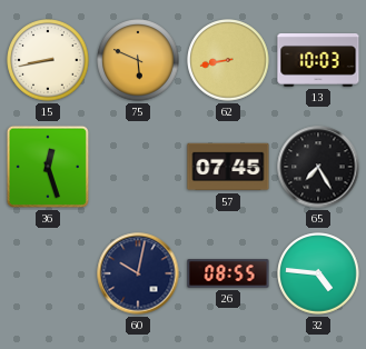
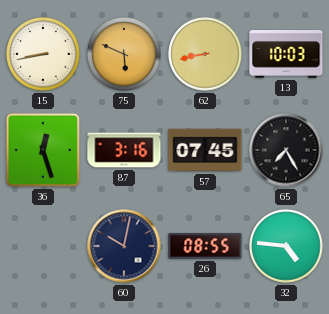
87: none -> 3:16 (124, 150)
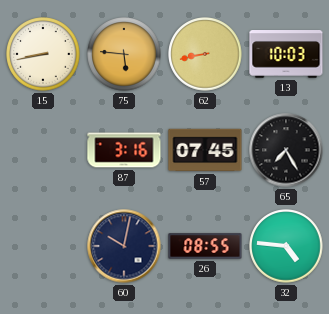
75: 5:49 -> 5:46 (124, 54)
36: 12:27 -> none (43, 150)
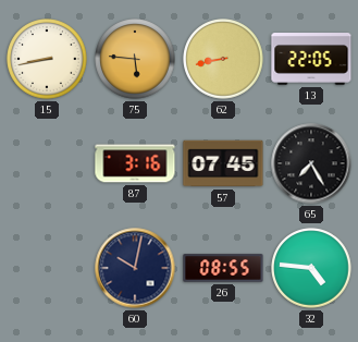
13: 10:03 -> 22:05 (311, 59)
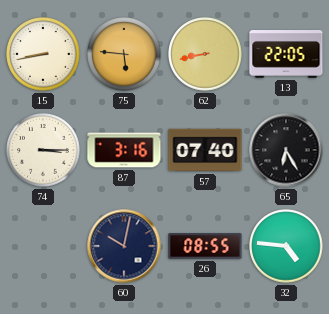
74: none -> 3:15 (43, 150)
57: 07:45 -> 07:40 (205, 150)
65: 7:25 -> 6:25 (286, 150)
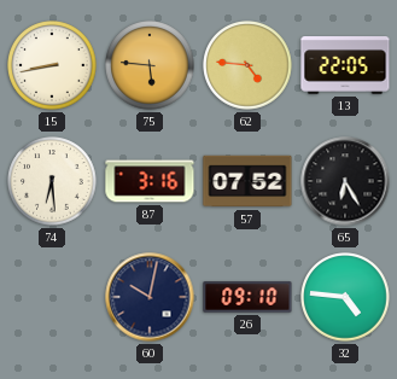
62: 8:43 -> 4:46 (247, 65)
74: 3:15 -> 6:29 (52, 181)
57: 07:40 -> 07:52 (247, 181)
26: 08:55 -> 09:10 (247, 297)
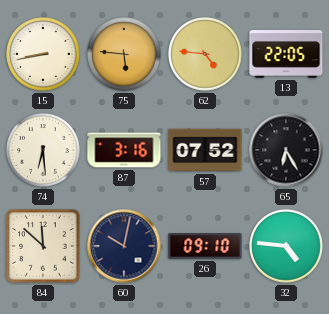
84: none -> 11:52 (43, 246)
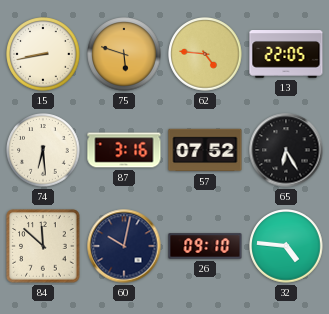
75: 5:46 -> 5:48 (124, 54)
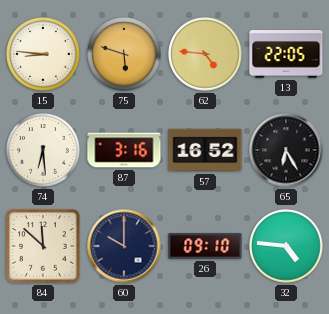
15: 8:43 -> 8:46 (43, 54)
57: 07:52 -> 16:52 (205, 150)
60: 10:02 -> 10:00 (124, 246)
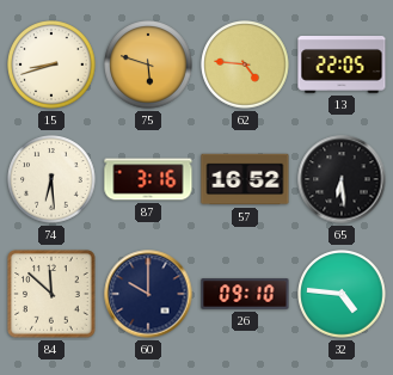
15: 8:46 -> 8:42 (51, 64)
65: 6:25 -> 6:29 (342, 179)
